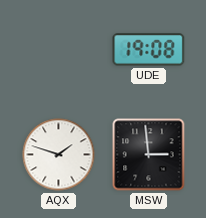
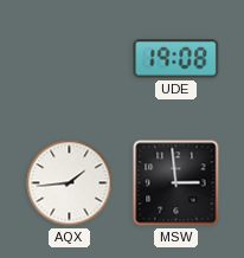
AQX: 1:48 -> 1:44 (70, 183)
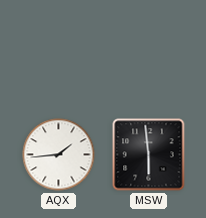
UDE: 19:08 -> none (176, 59)
MSW: 2:59 -> 5:59 (149, 155)
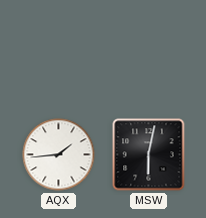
MSW: 5:59 -> 6:02 (149, 155)
